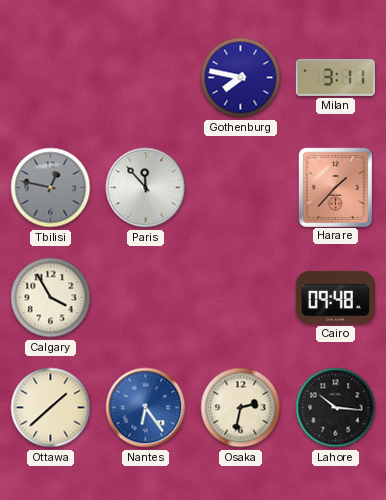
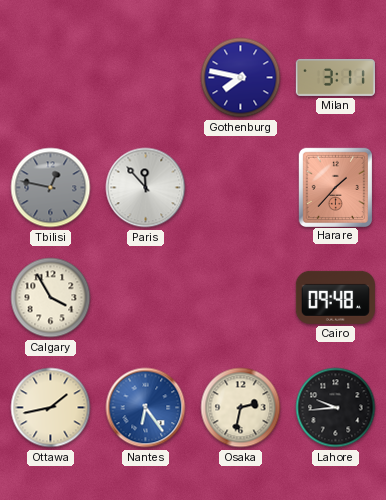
Ottawa: 1:38 -> 1:43 (51, 408)
Lahore: 10:16 -> 9:44 (336, 408)
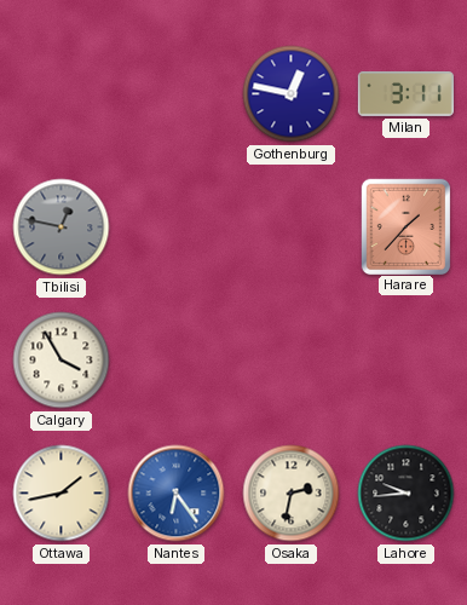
Gothenburg: 7:47 -> 12:47 (292, 94)
Paris: 11:53 -> none (146, 188)
Cairo: 09:48 -> none (335, 297)
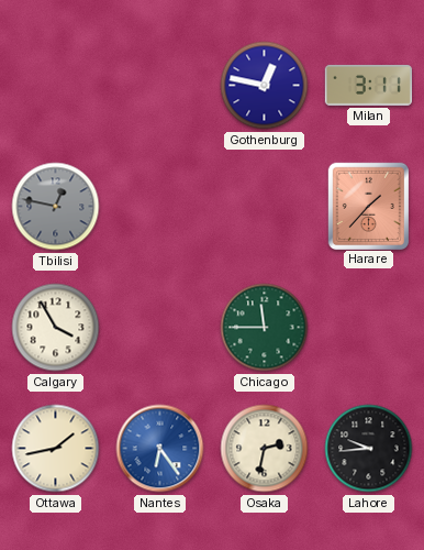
Chicago: none -> 11:45 (265, 328)
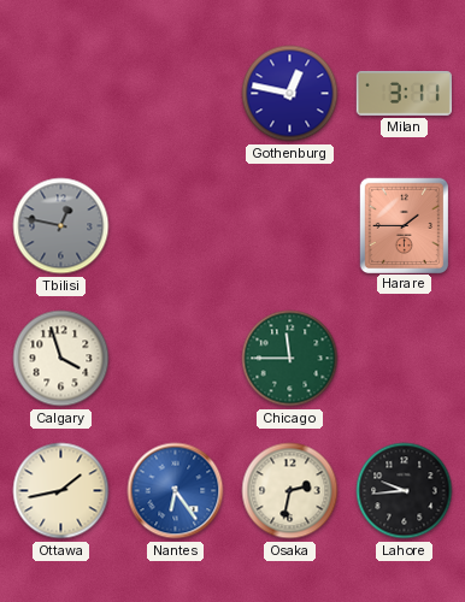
Harare: 1:37 -> 1:45 (404, 225)
Calgary: 3:55 -> 3:57 (61, 359)
